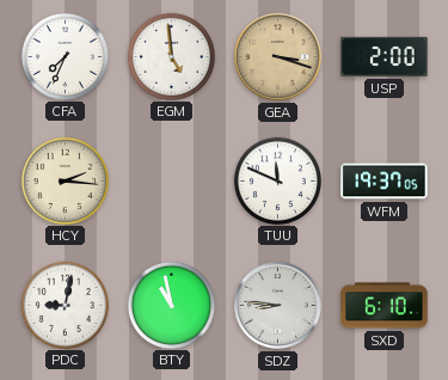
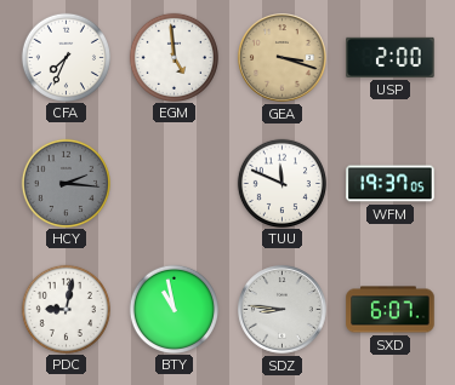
HCY dial: cream -> grey (66, 183)
SXD: 6:10 -> 6:07 (391, 310)
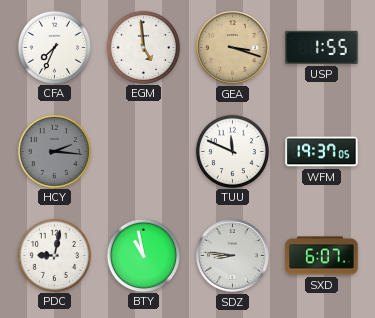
USP: 2:00 -> 1:55 (322, 47)
